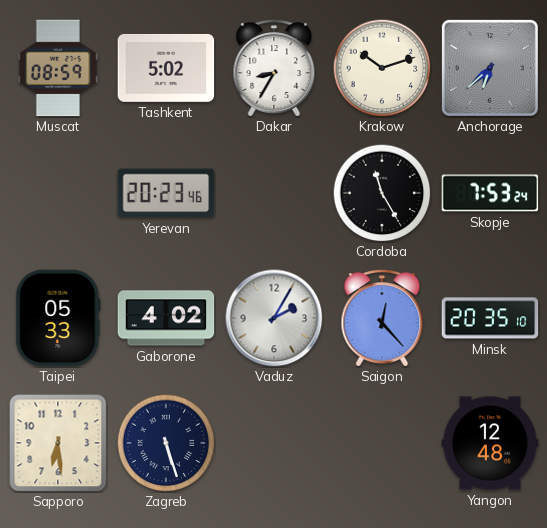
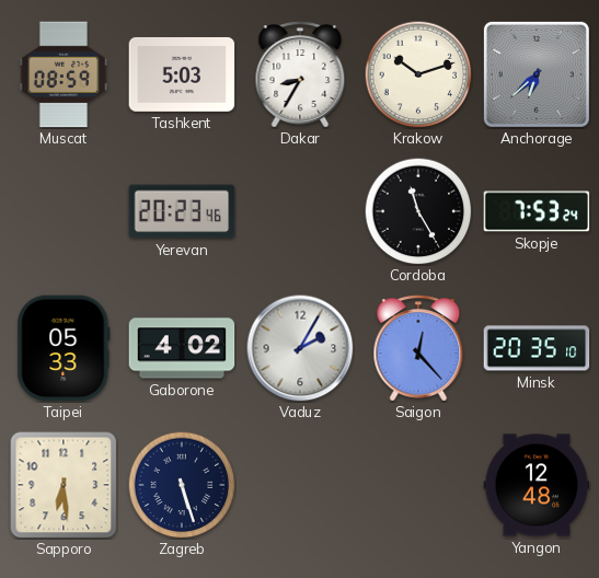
Tashkent: 5:02 -> 5:03 (182, 74)
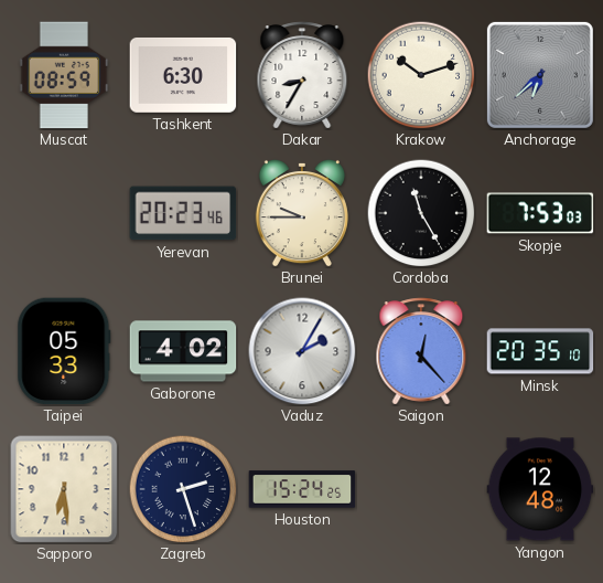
Tashkent: 5:03 -> 6:30 (183, 75)
Brunei: none -> 9:45 (302, 213)
Skopje: 7:53:24 -> 7:53:03 (540, 213)
Zagreb: 5:27 -> 2:27 (183, 489)
Houston: none -> 15:24 (302, 489)
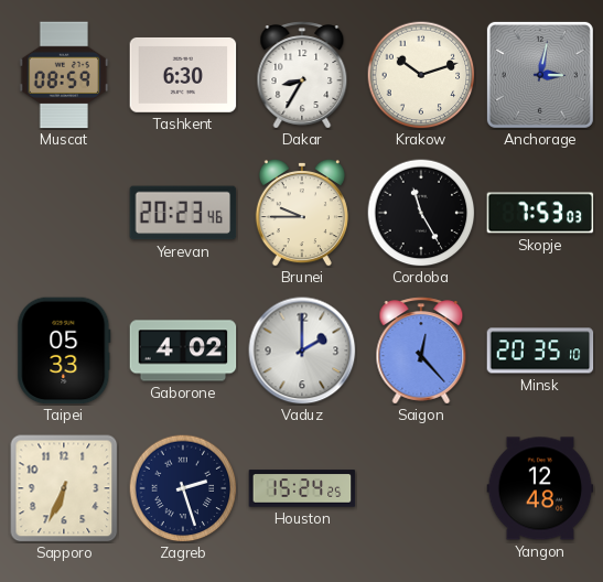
Anchorage: 6:38 -> 3:02 (540, 75)
Vaduz: 2:05 -> 2:00 (302, 351)
Sapporo: 6:29 -> 6:34 (64, 488)
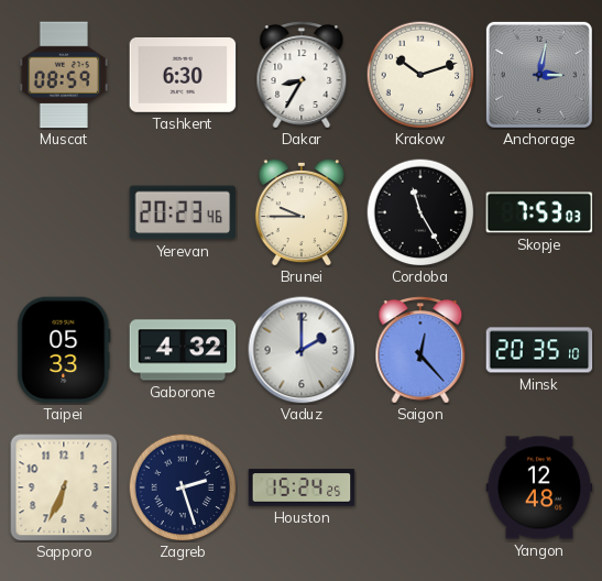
Gaborone: 4:02 -> 4:32 (183, 350)
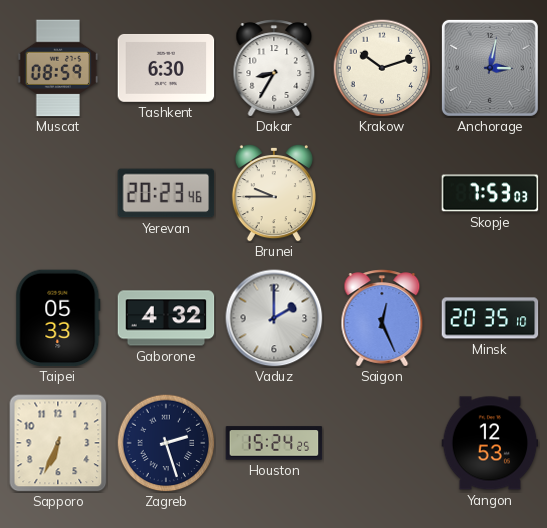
Cordoba: 11:25 -> none (420, 212)
Saigon: 12:23 -> 12:26 (382, 318)
Yangon: 12:48 -> 12:53 (490, 443)
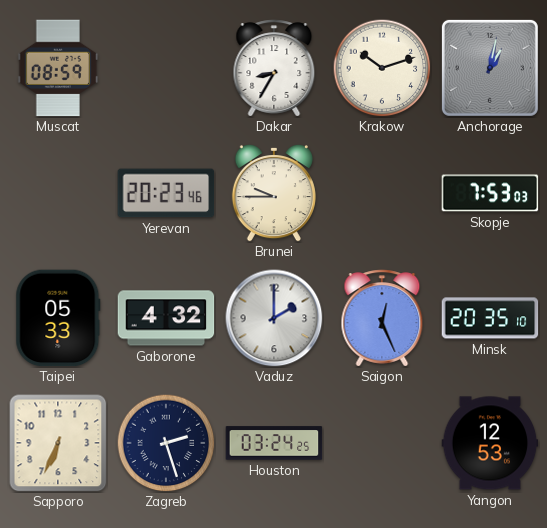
Tashkent: 6:30 -> none (166, 68)
Anchorage: 3:02 -> 1:02 (490, 68)
Houston: 15:24 -> 03:24 (274, 443)
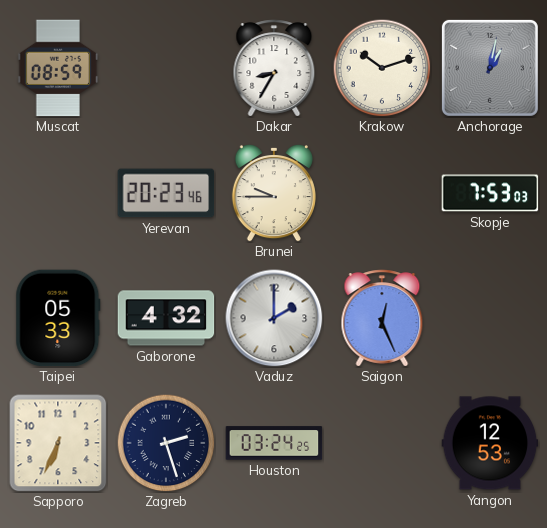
Minsk: 20:35 -> none (490, 318)
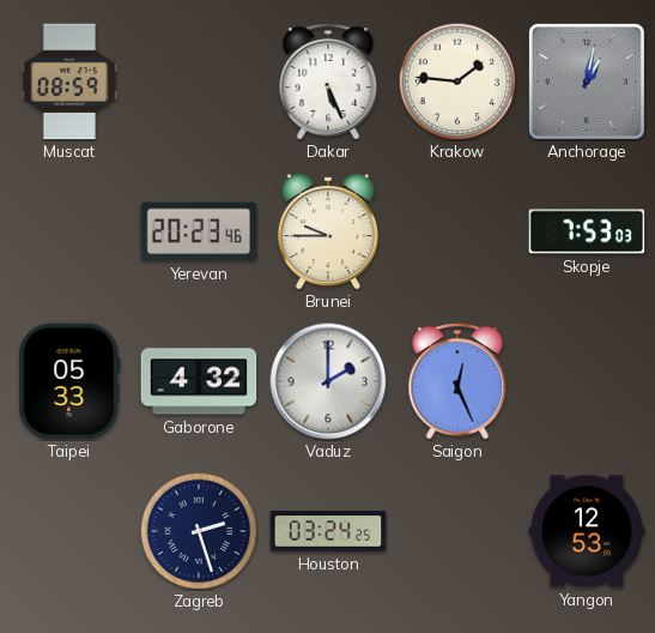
Dakar: 8:35 -> 5:26 (328, 82)
Krakow: 10:12 -> 1:46 (457, 82)
Sapporo: 6:34 -> none (58, 443)
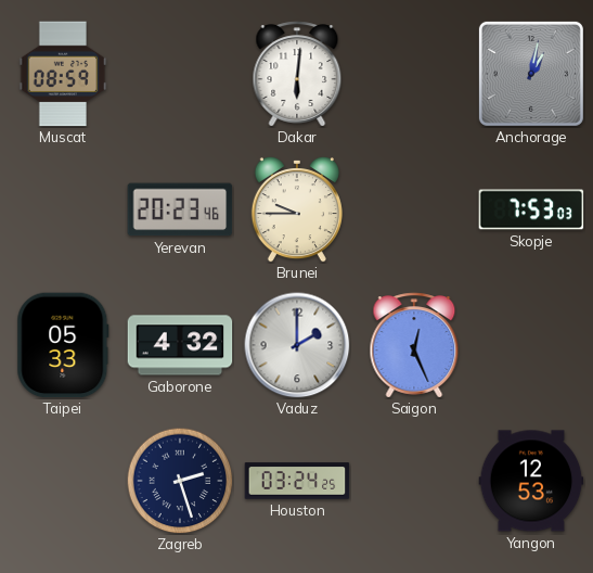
Dakar: 5:26 -> 6:01 (297, 74)
Krakow: 1:46 -> none (457, 82)
